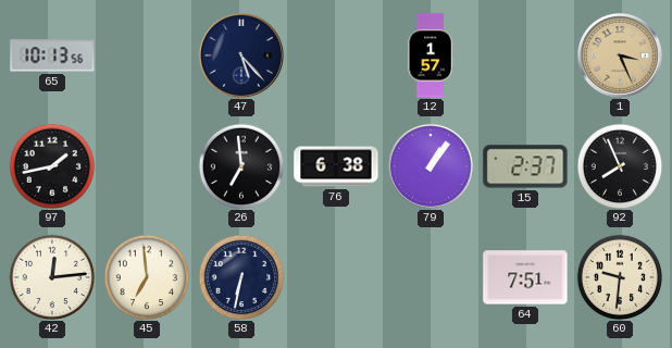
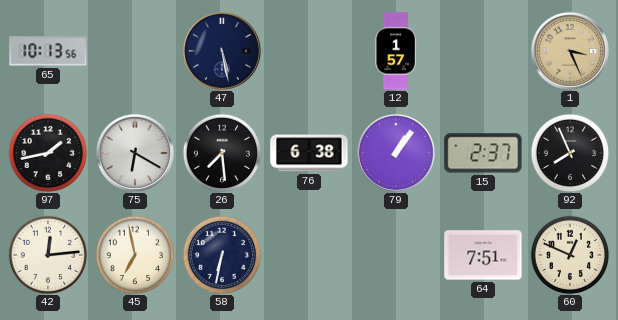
47: 5:23 -> 5:28 (222, 51)
75: none -> 6:20 (135, 153)
26: 6:59 -> 7:29 (222, 153)
45: 6:59 -> 6:58 (135, 255)
60: 9:31 -> 12:49 (570, 255)
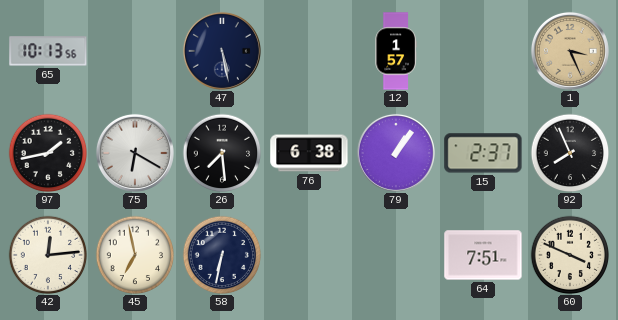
60: 12:49 -> 3:49 (570, 255)
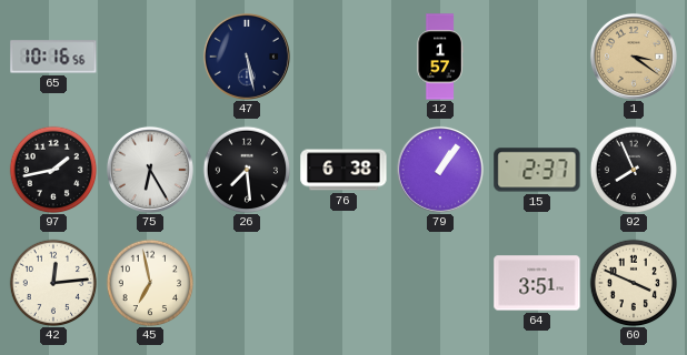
65: 10:13 -> 10:16 (53, 57)
1: 3:26 -> 3:21 (634, 57)
75: 6:20 -> 6:25 (150, 170)
58: 6:32 -> none (222, 255)
64: 7:51 -> 3:51 (537, 283)
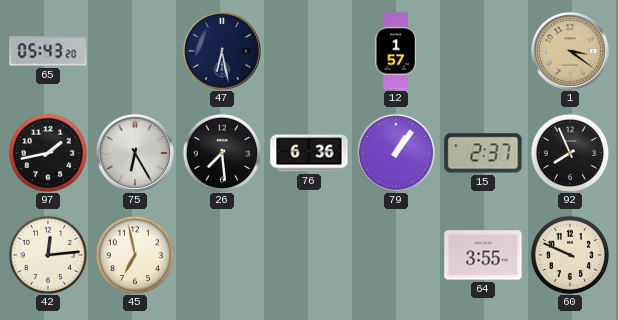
65: 10:16 -> 05:43 (48, 51)
47: 5:28 -> 6:28 (222, 51)
76: 6:38 -> 6:36 (309, 153)
64: 3:51 -> 3:55 (483, 255)
60: 3:49 -> 9:49 (570, 255)
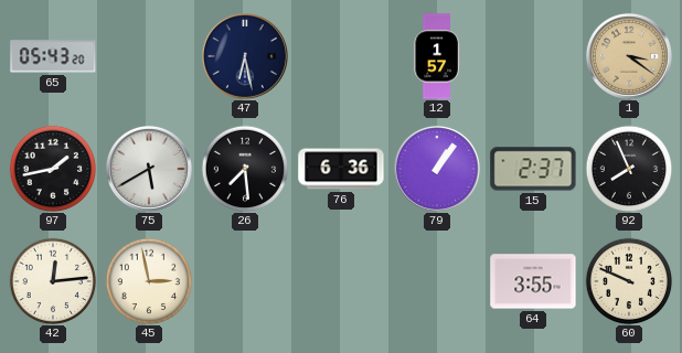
75: 6:25 -> 5:40 (149, 169)
45: 6:58 -> 2:58 (149, 281)
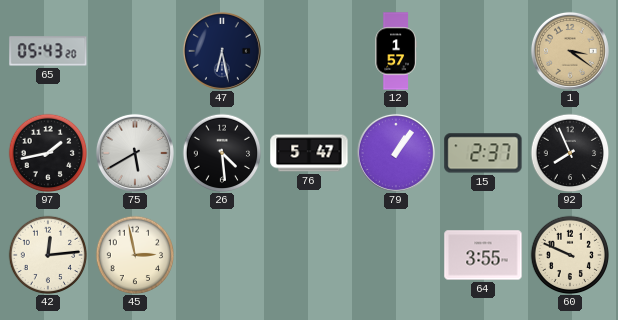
26: 7:29 -> 4:29 (222, 153)
76: 6:36 -> 5:47 (309, 153)
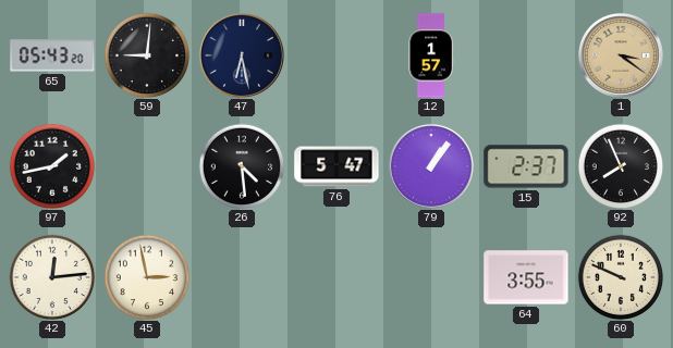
59: none -> 9:01 (147, 55)
75: 5:40 -> none (135, 153)
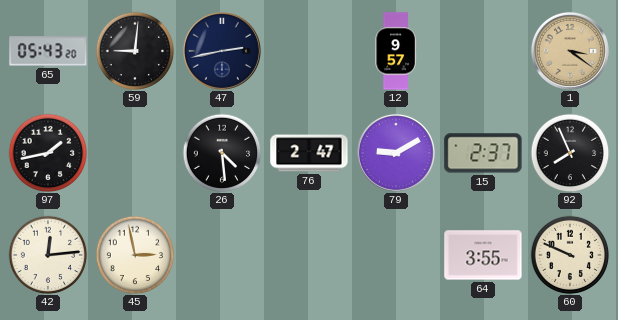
47: 6:28 -> 2:43 (222, 51)
12: 1:57 -> 9:57 (396, 51)
76: 5:47 -> 2:47 (309, 153)
79: 1:06 -> 9:10 (396, 153)
